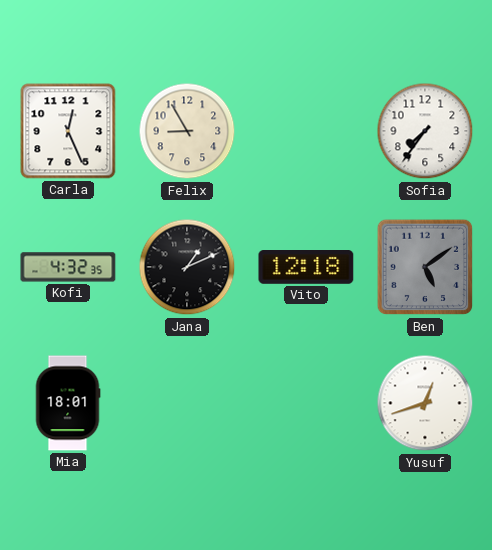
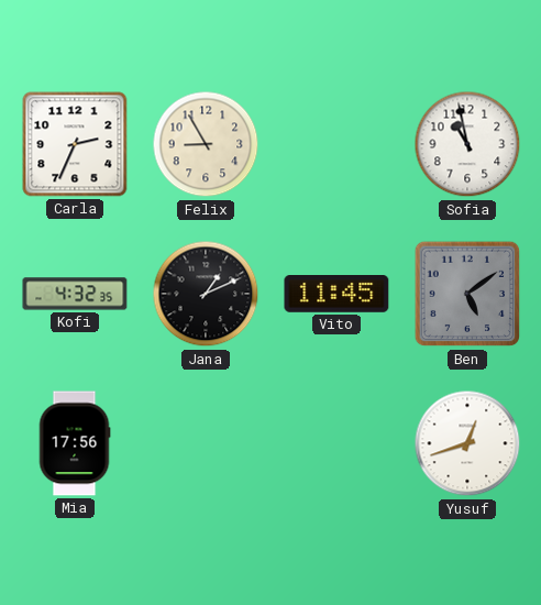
Carla: 12:26 -> 2:34 (75, 144)
Sofia: 7:36 -> 10:58 (467, 144)
Vito: 12:18 -> 11:45 (336, 295)
Mia: 18:01 -> 17:56 (75, 443)
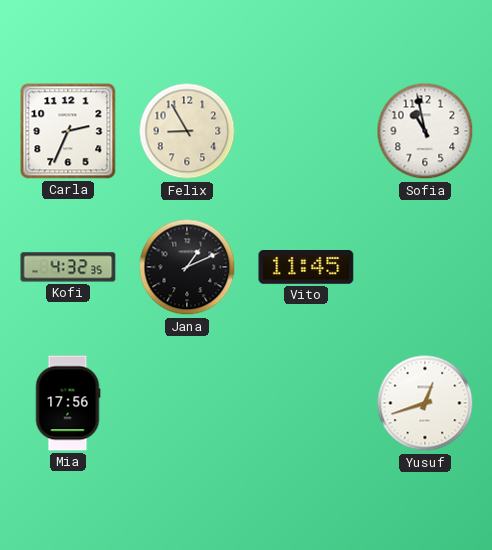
Ben: 5:09 -> none (467, 294)
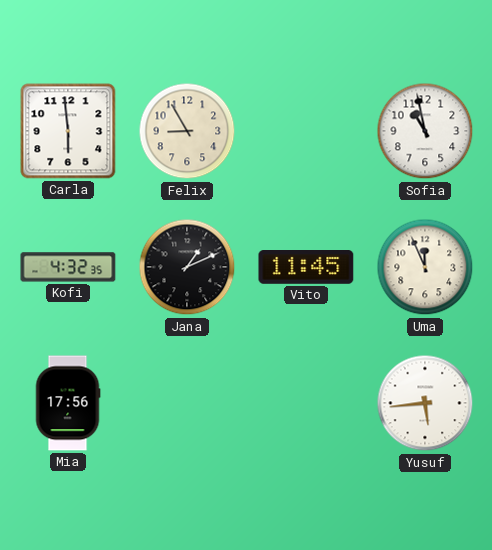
Carla: 2:34 -> 5:59 (68, 131)
Uma: none -> 11:56 (425, 267)
Yusuf: 12:42 -> 5:44 (425, 403)
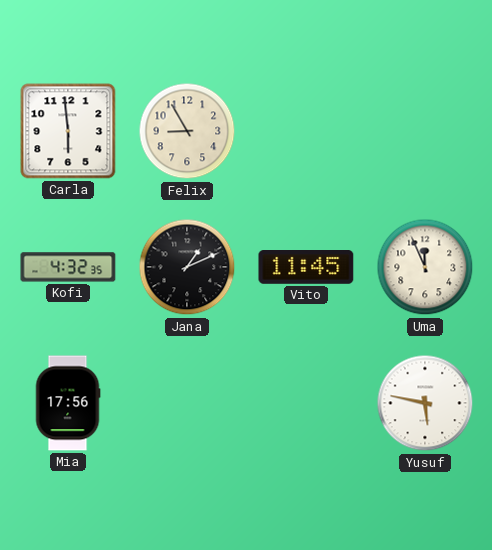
Sofia: 10:58 -> none (425, 131)
Yusuf: 5:44 -> 5:47 (425, 403)
